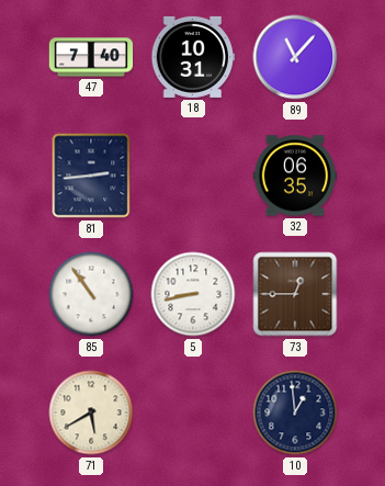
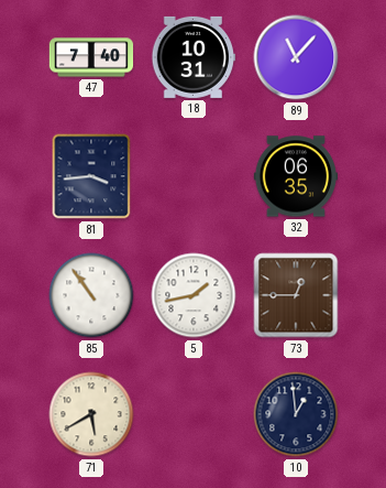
81: 2:44 -> 3:44 (91, 176)
5: 8:43 -> 1:43 (194, 295)
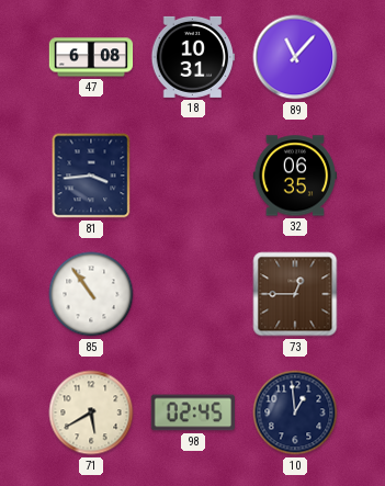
47: 7:40 -> 6:08 (91, 57)
5: 1:43 -> none (194, 295)
98: none -> 02:45 (192, 412)
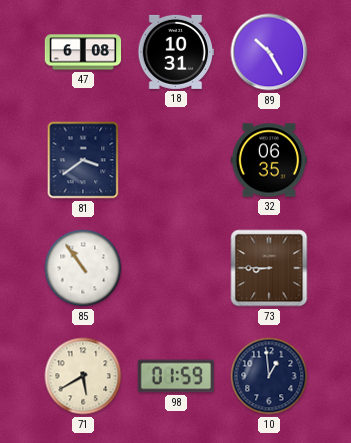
89: 11:07 -> 10:25 (269, 52)
81: 3:44 -> 3:39 (83, 160)
73: 12:45 -> 8:45 (269, 268)
98: 02:45 -> 01:59 (175, 376)
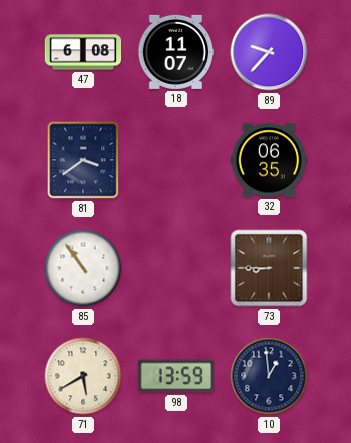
18: 10:31 -> 11:07 (175, 52)
89: 10:25 -> 9:37 (269, 52)
98: 01:59 -> 13:59 (175, 376)
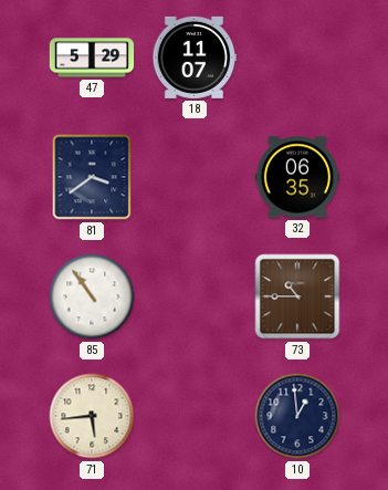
47: 6:08 -> 5:29 (92, 58)
89: 9:37 -> none (269, 52)
73: 8:45 -> 10:45 (297, 296)
71: 5:40 -> 5:44 (92, 416)
98: 13:59 -> none (175, 376)
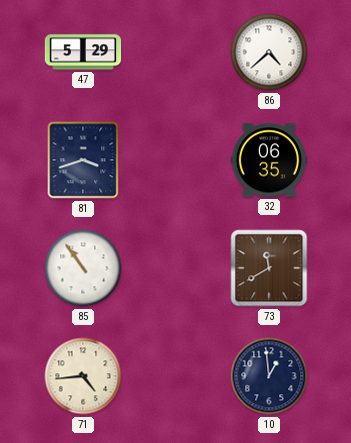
18: 11:07 -> none (193, 58)
86: none -> 4:38 (269, 52)
81: 3:39 -> 3:42 (83, 160)
73: 10:45 -> 11:40 (269, 268)
71: 5:44 -> 4:44 (83, 376)
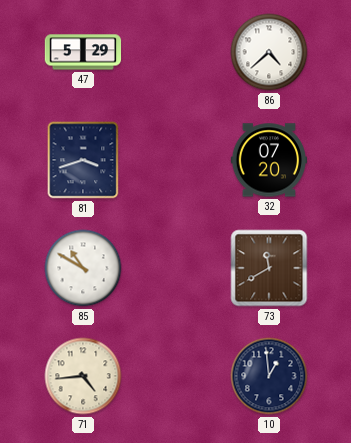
32: 06:35 -> 07:20 (269, 160)
85: 10:54 -> 10:50 (83, 268)
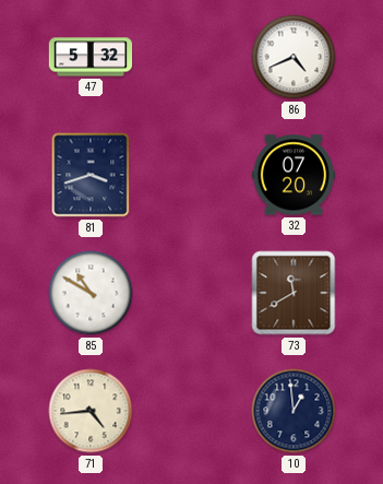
47: 5:29 -> 5:32 (91, 57)
86: 4:38 -> 4:41 (294, 57)
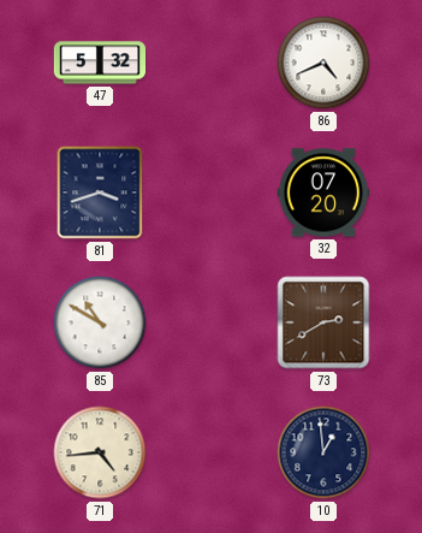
73: 11:40 -> 2:40 (323, 322)
